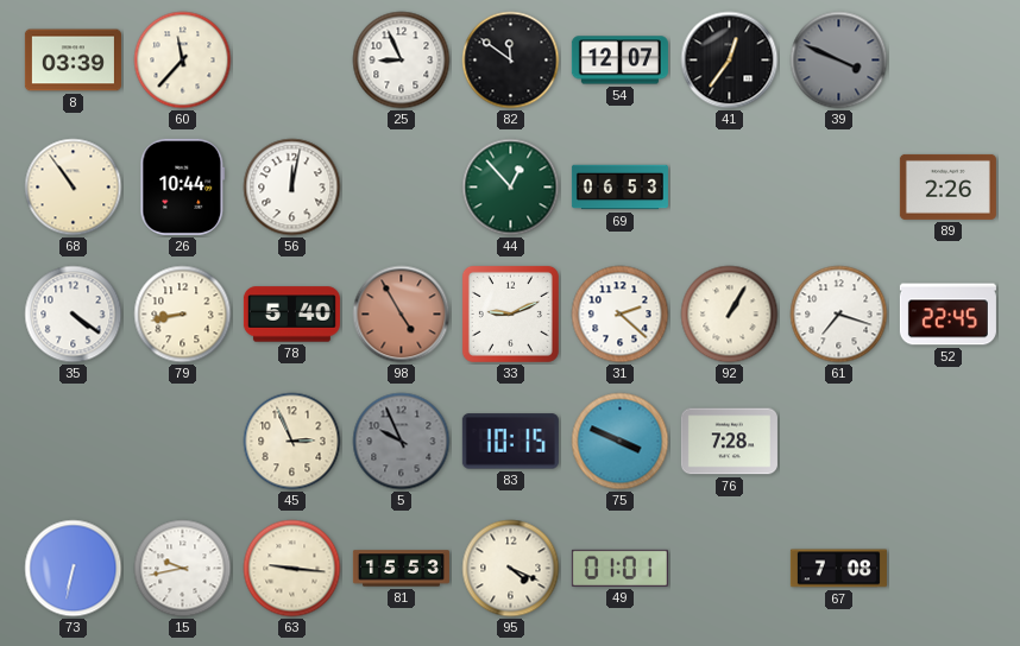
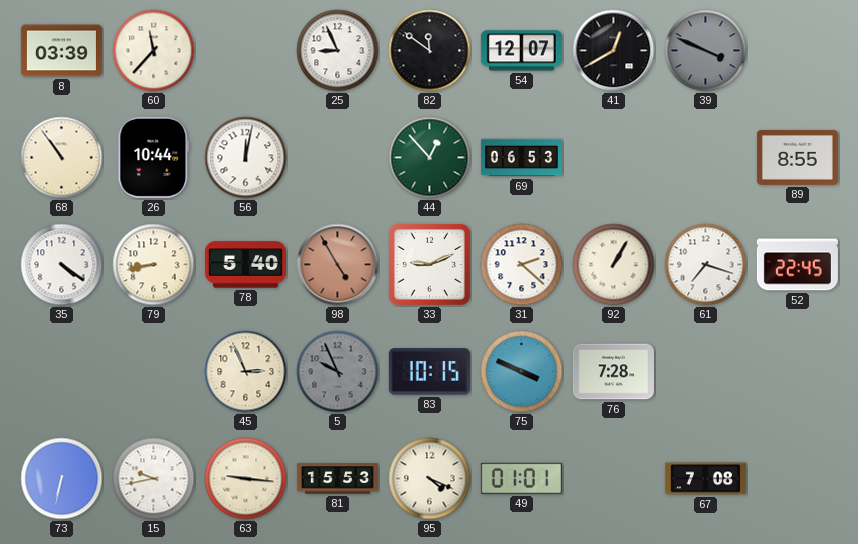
41: 12:36 -> 12:40 (614, 51)
89: 2:26 -> 8:55 (797, 157)
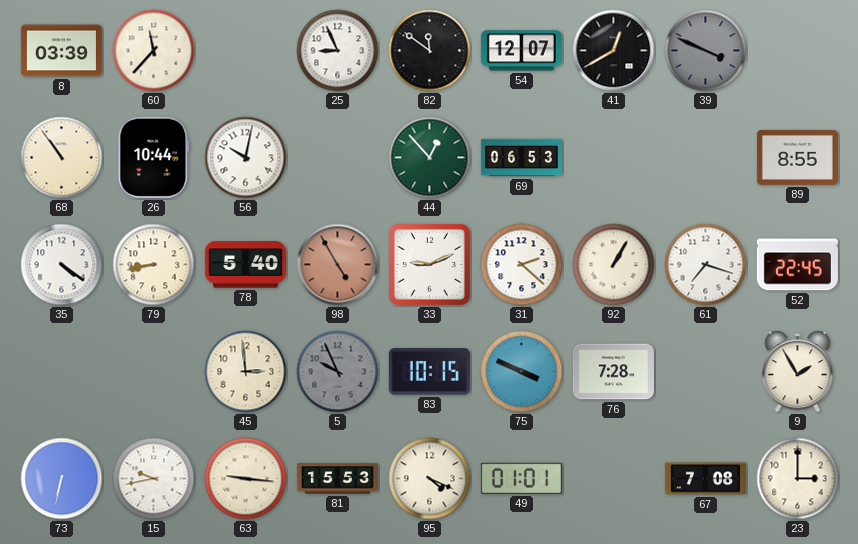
56: 12:02 -> 10:02 (246, 158)
45: 2:56 -> 2:59 (246, 372)
9: none -> 1:55 (798, 372)
23: none -> 3:00 (798, 479)
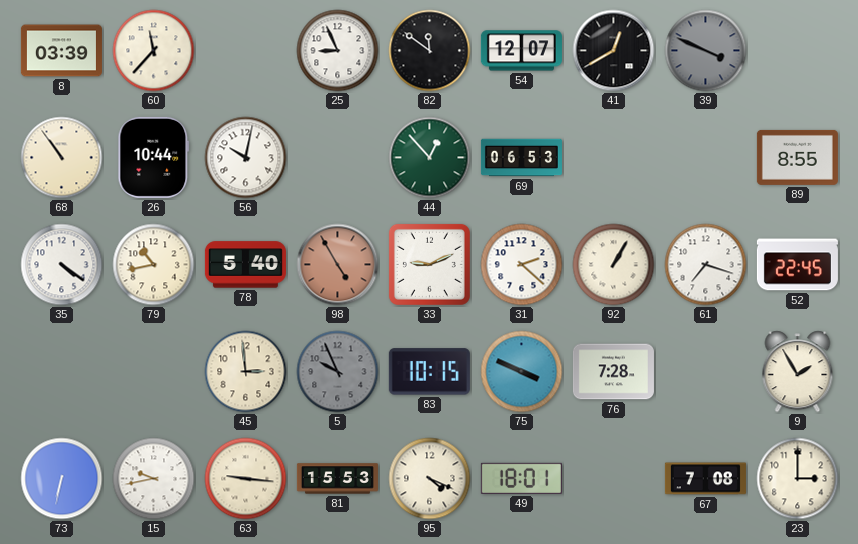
79: 8:43 -> 10:43 (154, 265)
49: 01:01 -> 18:01 (521, 478)
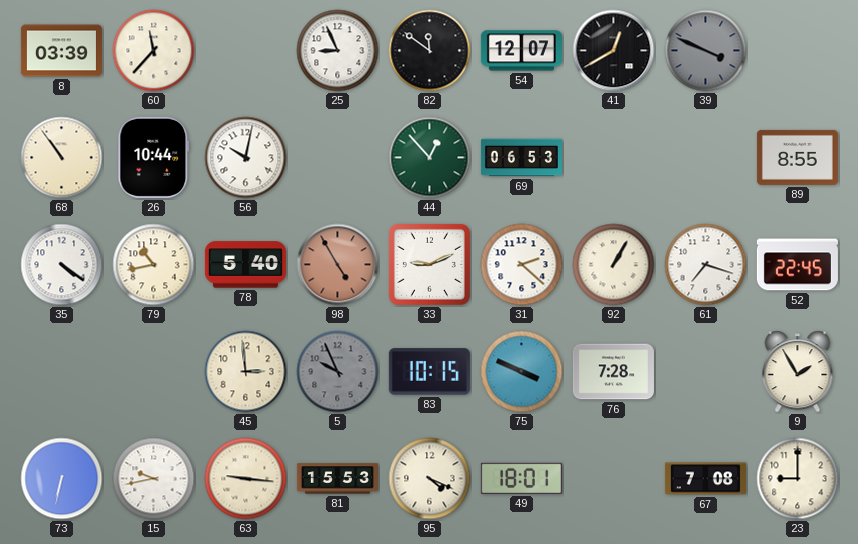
23: 3:00 -> 9:00 (798, 479)
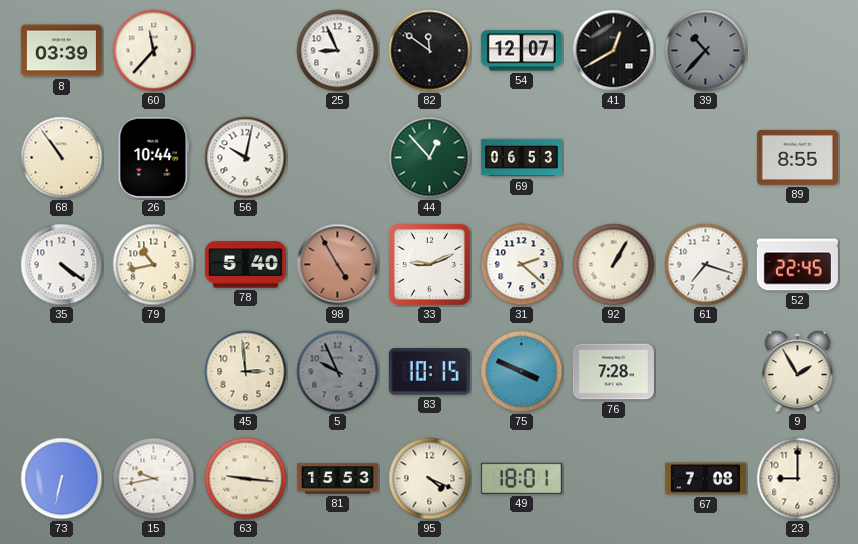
39: 3:49 -> 10:37 (706, 51)
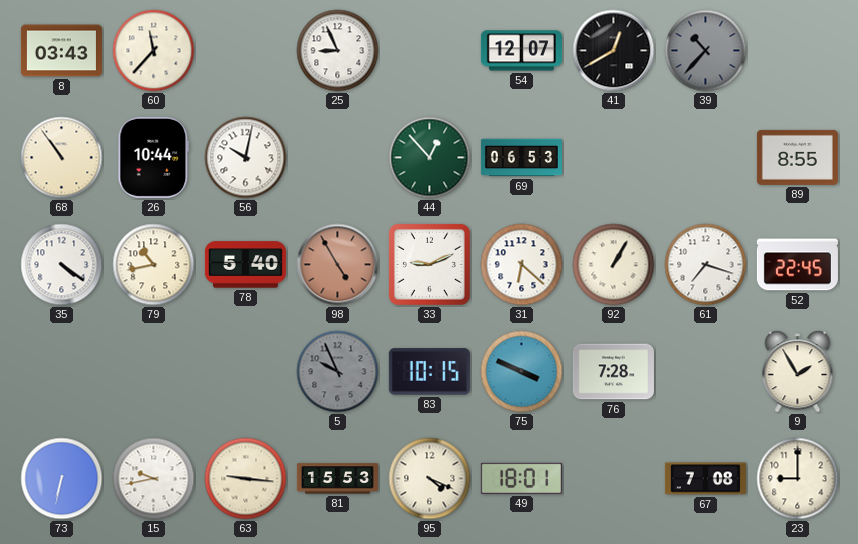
8: 03:39 -> 03:43 (61, 51)
82: 11:51 -> none (430, 51)
31: 2:22 -> 6:22 (522, 265)
45: 2:59 -> none (246, 372)
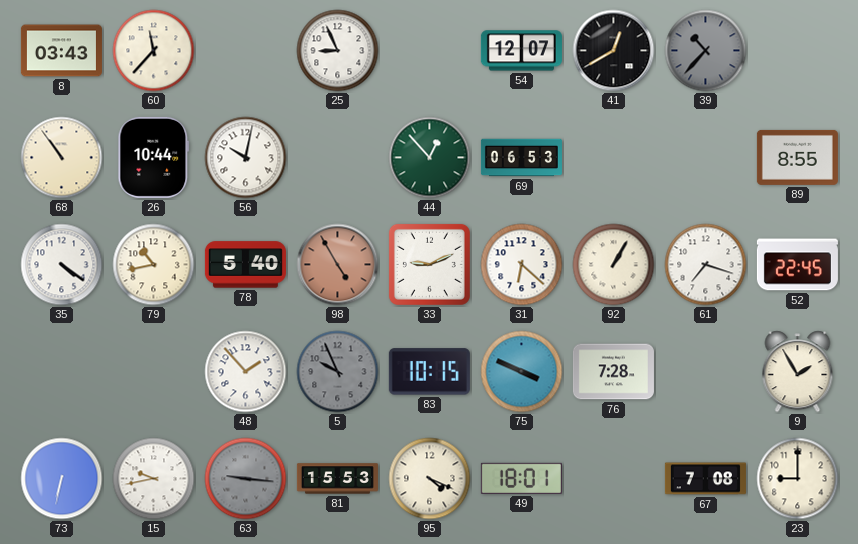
48: none -> 1:53 (246, 372)
63 dial: cream -> grey (246, 479)
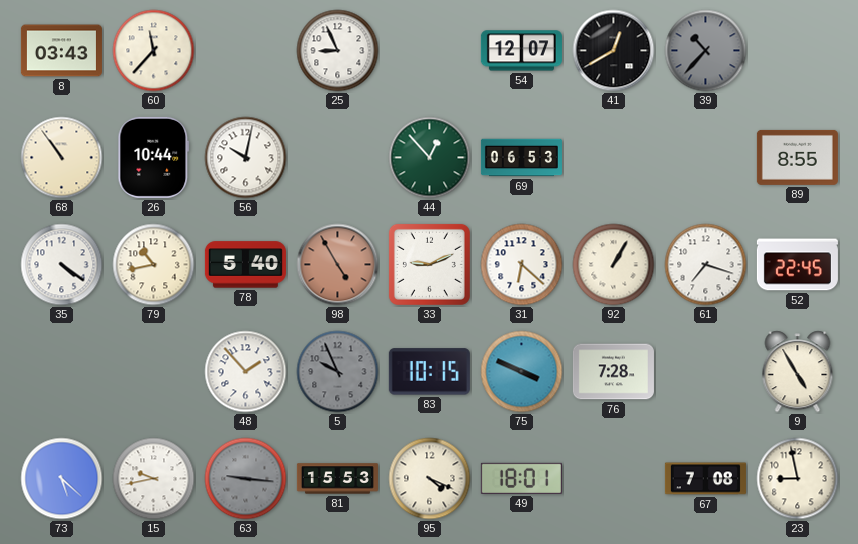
9: 1:55 -> 4:55 (798, 372)
73: 6:32 -> 5:22 (62, 479)
23: 9:00 -> 8:58 (798, 479)
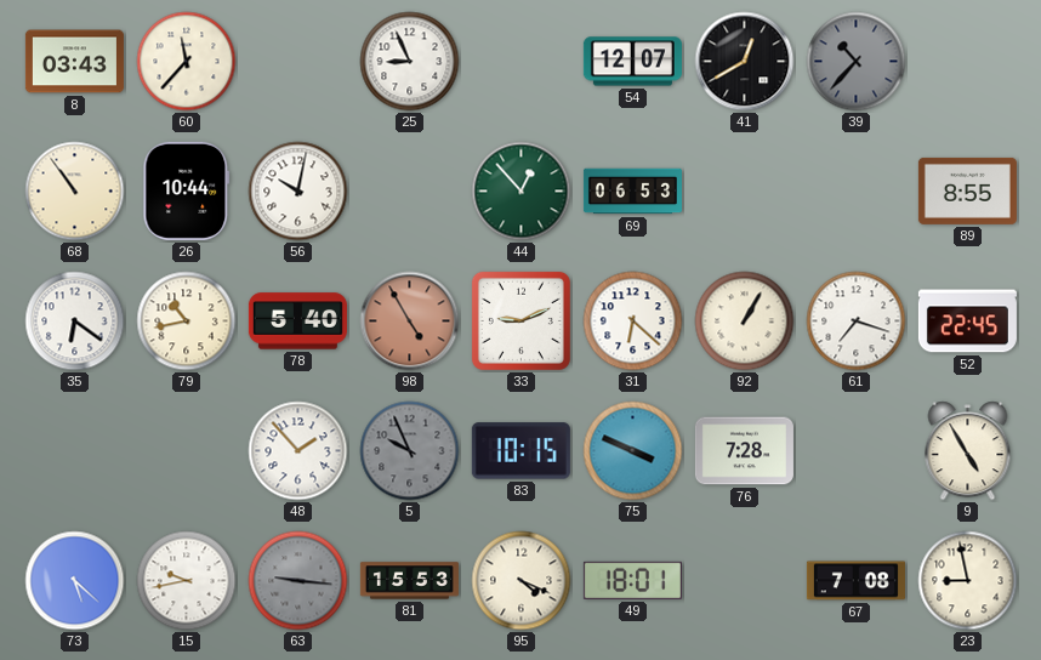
35: 4:21 -> 6:21 (75, 322)
